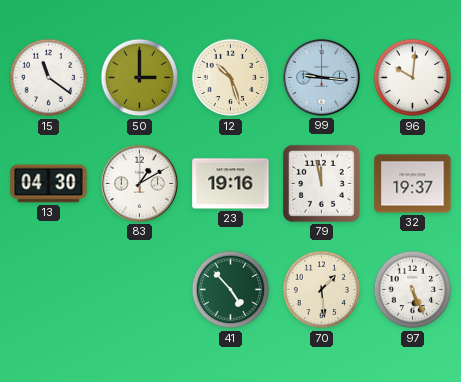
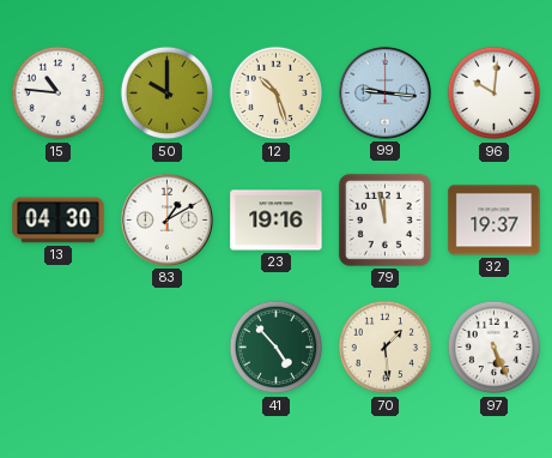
15: 11:21 -> 10:46 (59, 94)
50: 3:00 -> 10:00 (168, 94)
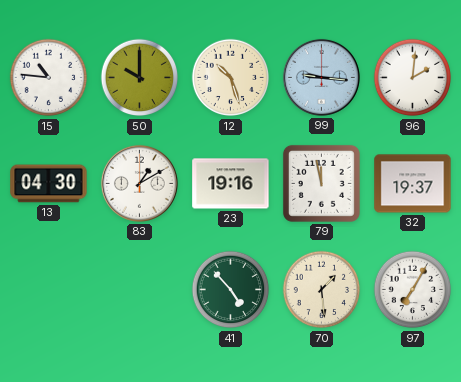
96: 10:01 -> 2:01 (413, 78)
97: 5:26 -> 7:05 (413, 290)
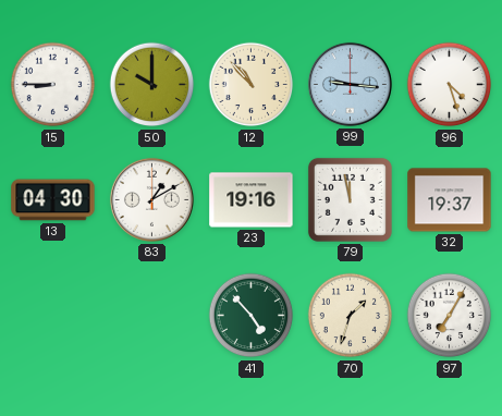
15: 10:46 -> 8:45 (53, 85)
12: 10:27 -> 10:53 (252, 85)
96: 2:01 -> 4:27 (450, 85)
70: 1:29 -> 1:33 (351, 316)
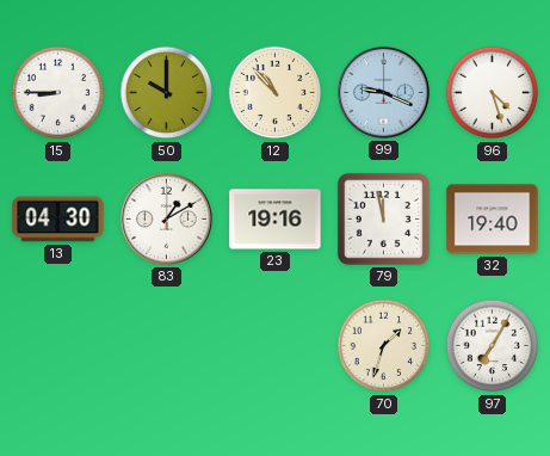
99: 9:16 -> 9:19 (383, 92)
32: 19:37 -> 19:40 (493, 220)
41: 4:53 -> none (252, 316)
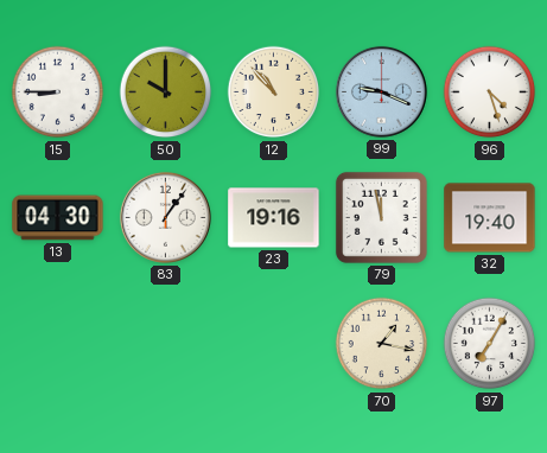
83: 1:10 -> 1:06 (165, 217)
70: 1:33 -> 1:17 (382, 344)
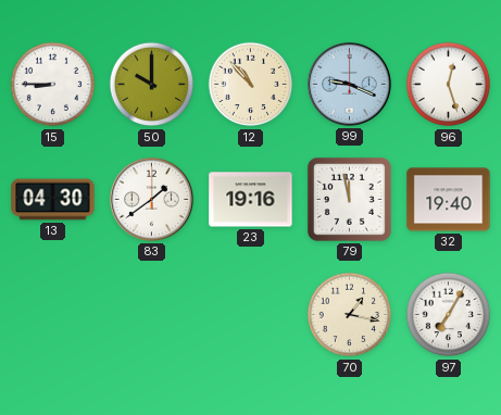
96: 4:27 -> 12:27 (449, 85)
83: 1:06 -> 1:39 (151, 199)
